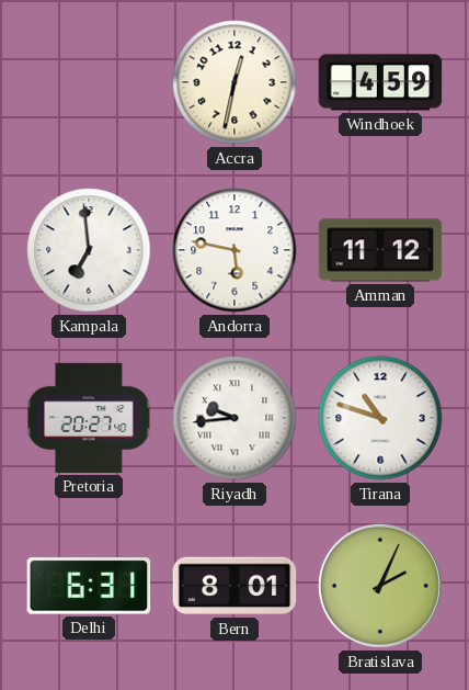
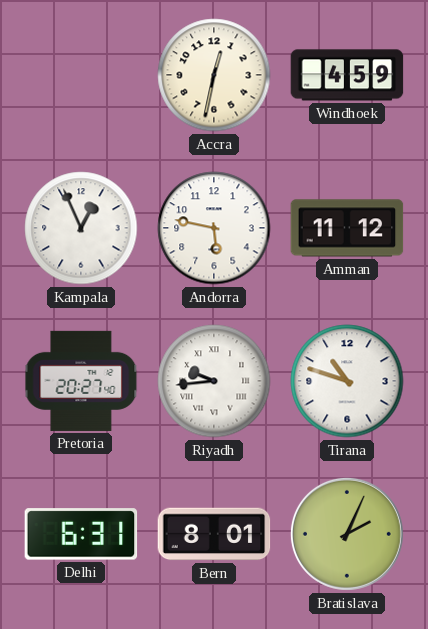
Kampala: 6:59 -> 12:56 (81, 228)
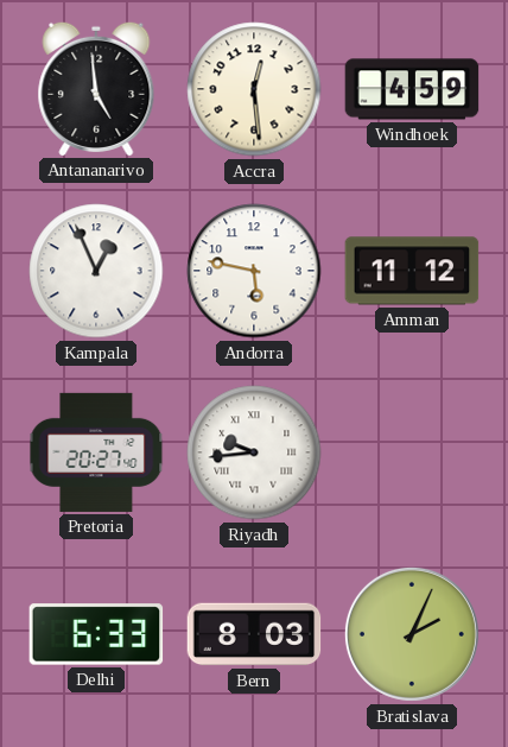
Antananarivo: none -> 4:59 (96, 88)
Accra: 12:32 -> 12:29 (254, 89)
Tirana: 10:48 -> none (347, 381)
Delhi: 6:31 -> 6:33 (96, 634)
Bern: 8:01 -> 8:03 (254, 634)
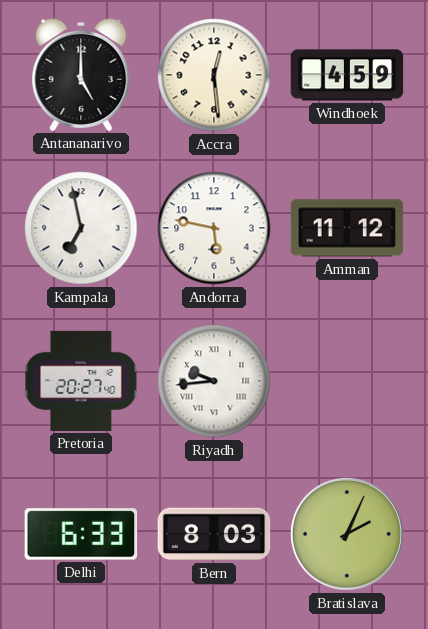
Antananarivo: 4:59 -> 5:00 (81, 74)
Kampala: 12:56 -> 6:58 (81, 228)
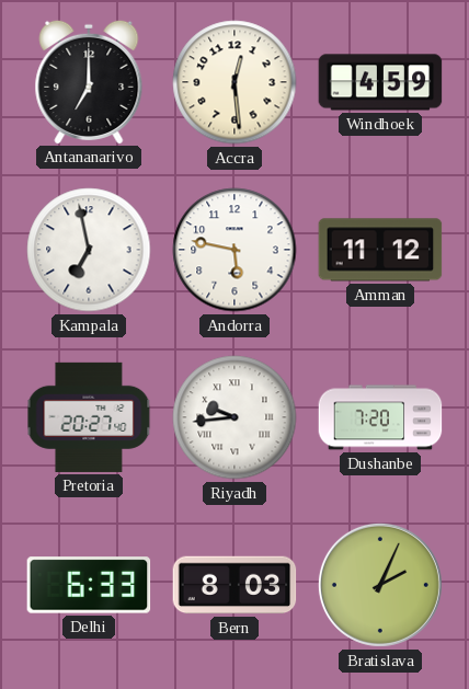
Antananarivo: 5:00 -> 7:00 (89, 81)
Dushanbe: none -> 7:20 (380, 417)
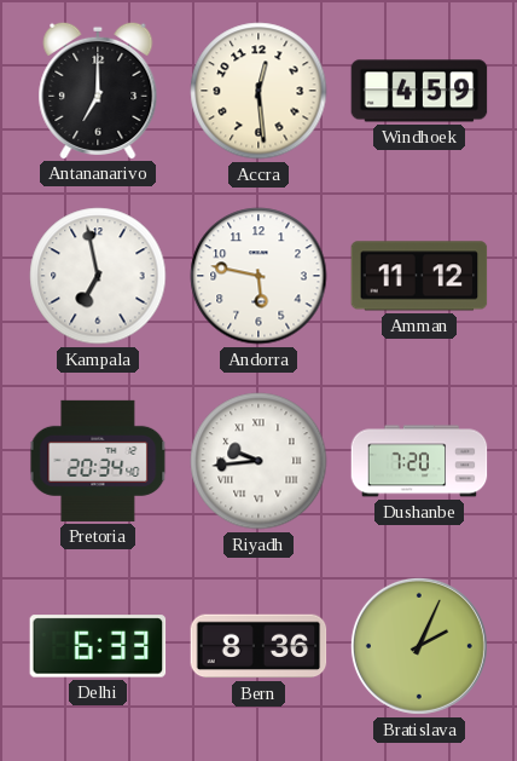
Pretoria: 20:27 -> 20:34 (98, 461)
Bern: 8:03 -> 8:36 (258, 646)
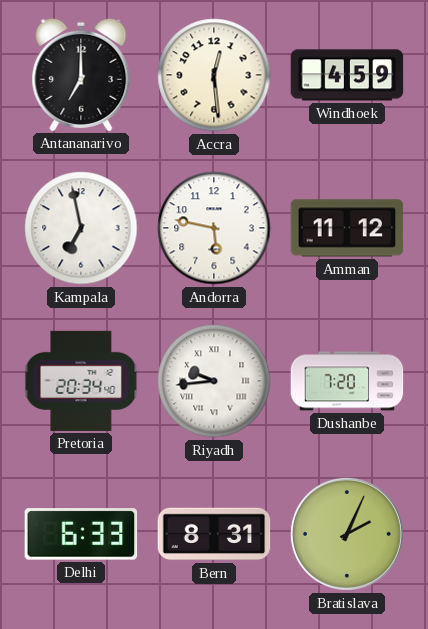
Bern: 8:36 -> 8:31 (214, 534)
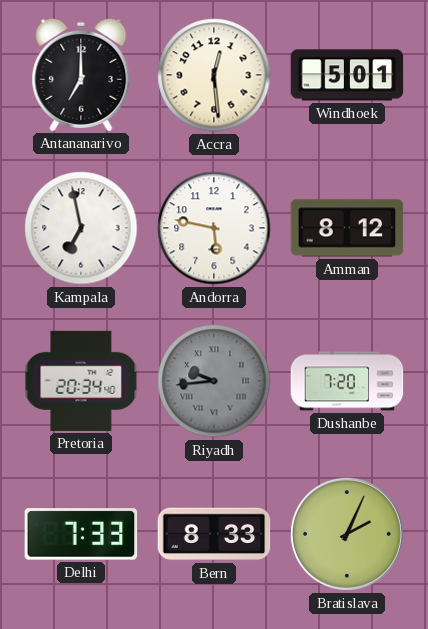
Windhoek: 4:59 -> 5:01 (347, 75)
Amman: 11:12 -> 8:12 (347, 228)
Riyadh dial: white -> grey (214, 381)
Delhi: 6:33 -> 7:33 (81, 534)
Bern: 8:31 -> 8:33 (214, 534)
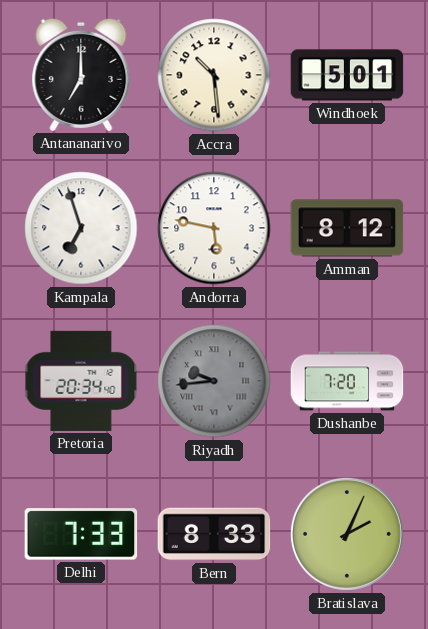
Accra: 12:29 -> 10:29 (214, 75)
Kampala: 6:58 -> 6:57 (81, 228)
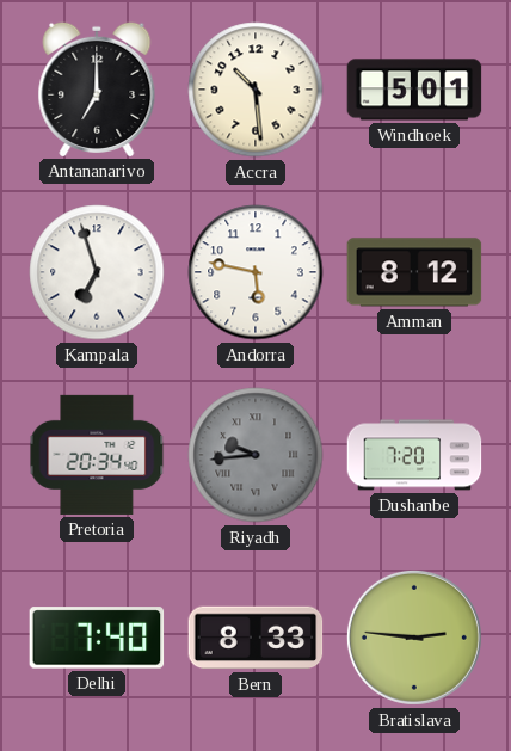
Delhi: 7:33 -> 7:40 (97, 638)
Bratislava: 2:04 -> 2:46 (414, 638)
